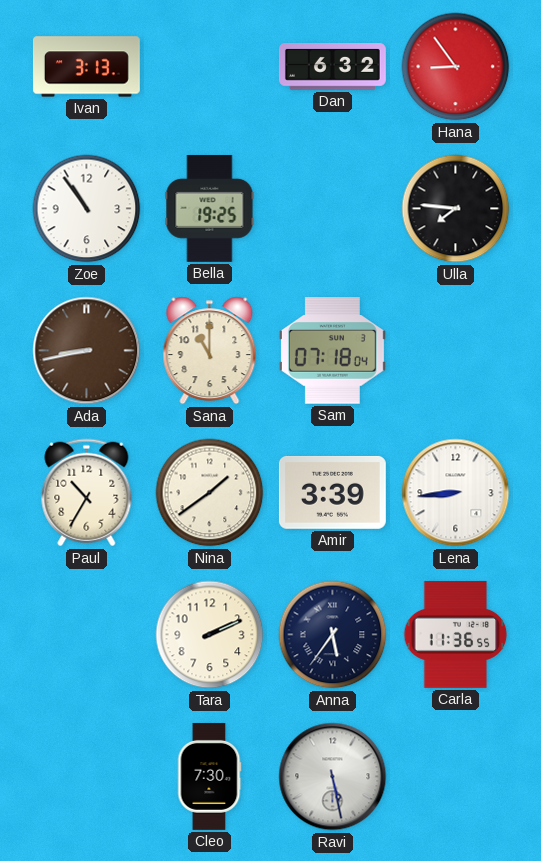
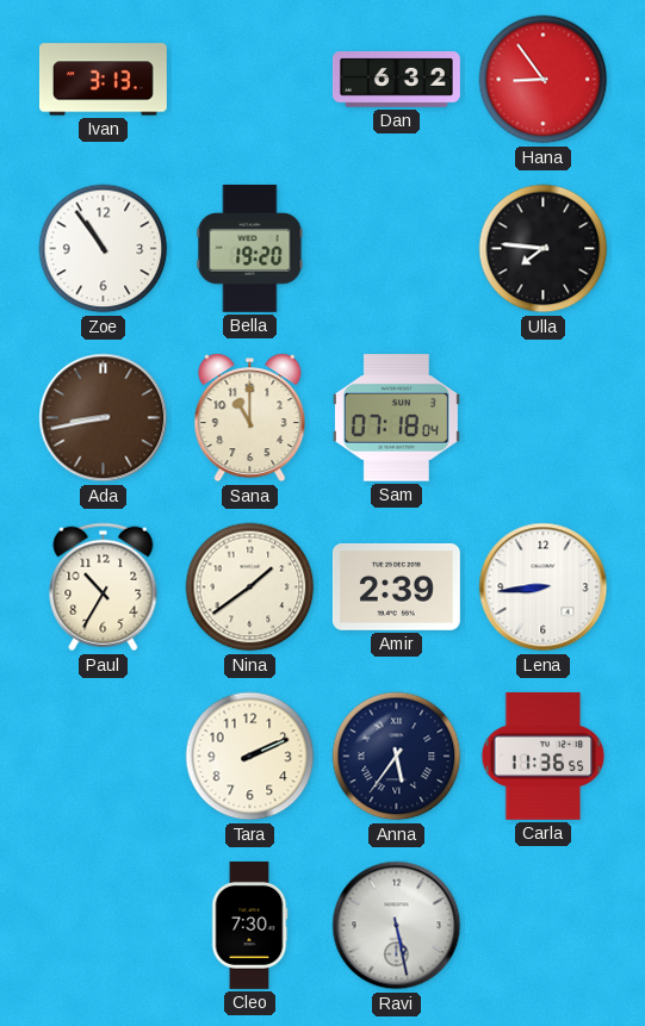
Bella: 19:25 -> 19:20 (250, 248)
Amir: 3:39 -> 2:39 (396, 586)
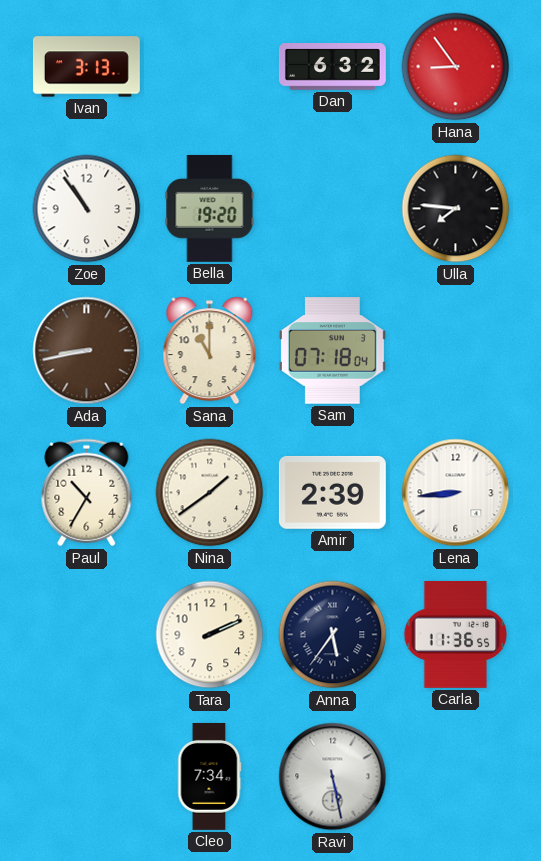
Cleo: 7:30 -> 7:34 (209, 776)
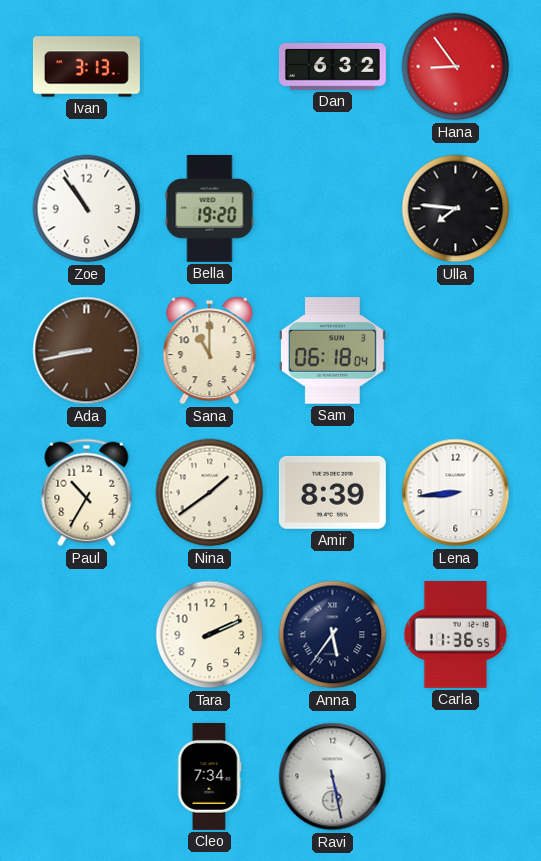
Sam: 07:18 -> 06:18 (332, 351)
Amir: 2:39 -> 8:39 (332, 492)
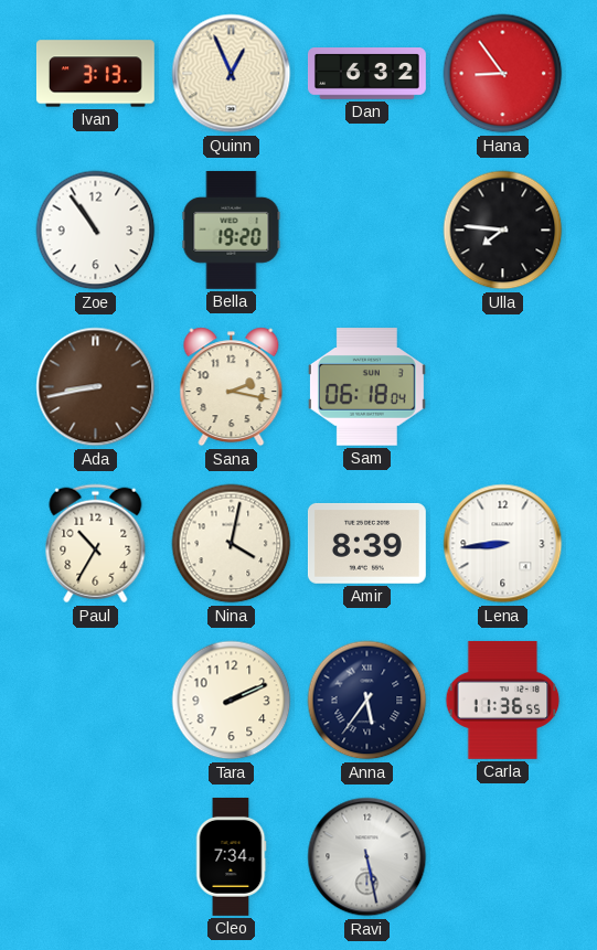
Quinn: none -> 12:56 (232, 74)
Sana: 11:00 -> 2:17 (232, 387)
Nina: 1:39 -> 4:02 (232, 544)
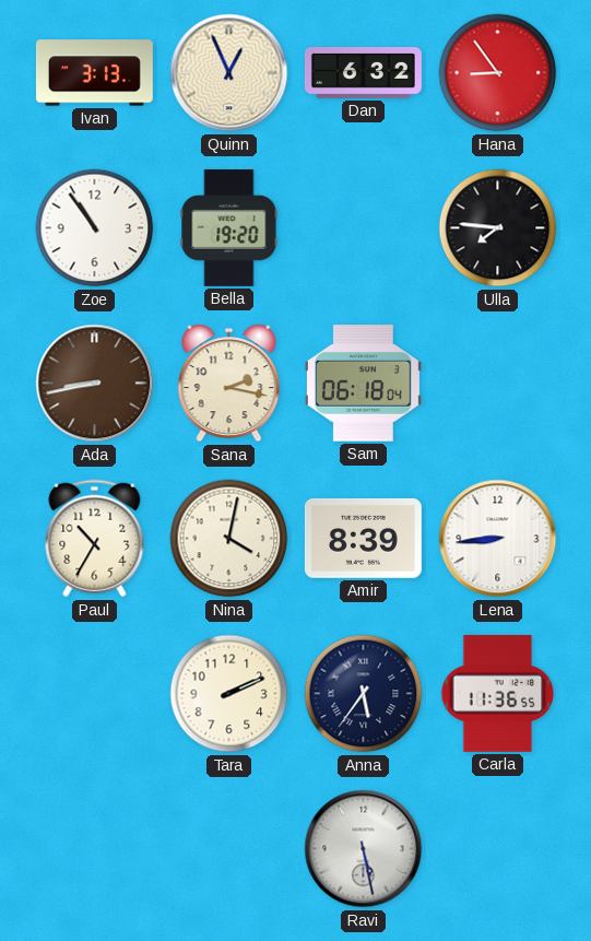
Cleo: 7:34 -> none (231, 856)
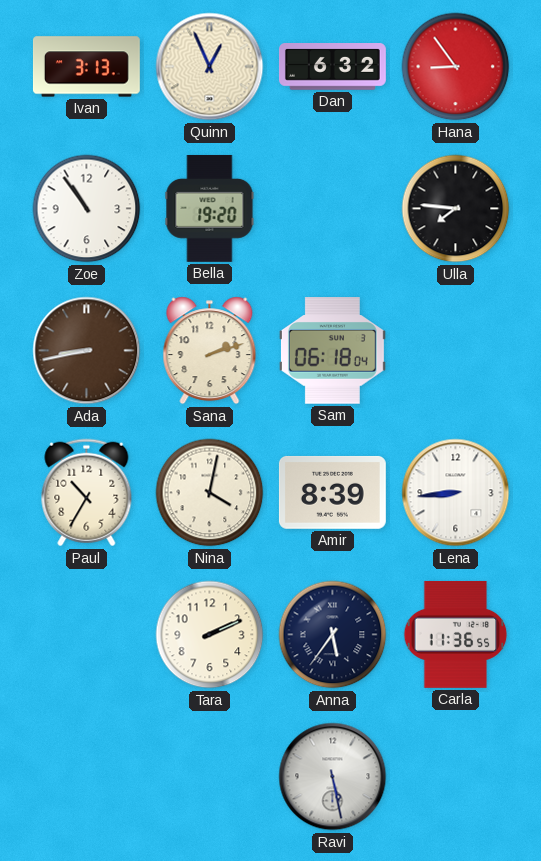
Sana: 2:17 -> 2:12 (210, 351)
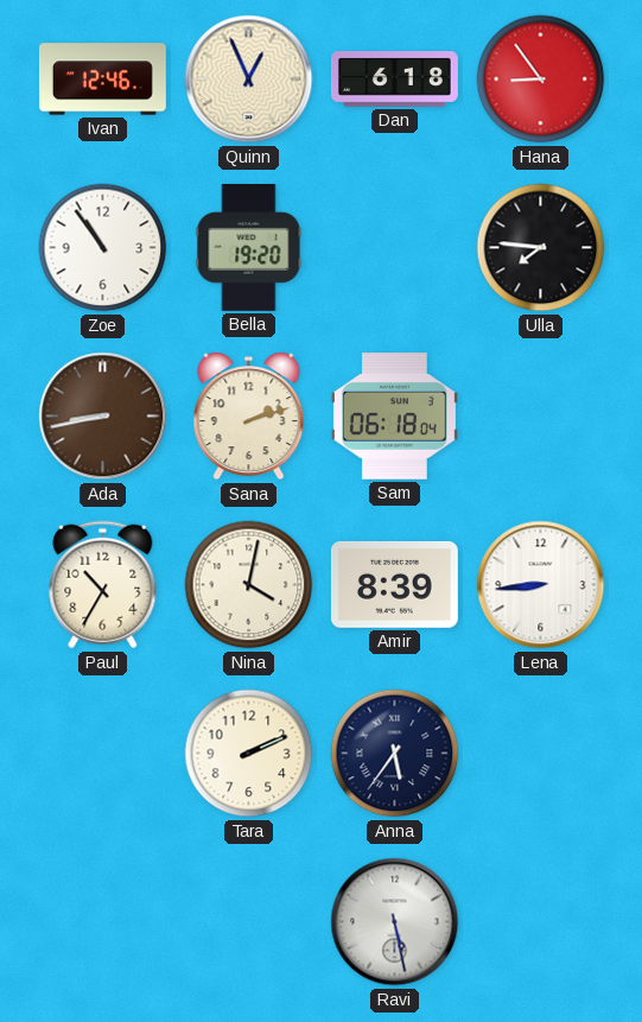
Ivan: 3:13 -> 12:46 (102, 80)
Dan: 6:32 -> 6:18 (394, 80)
Carla: 11:36 -> none (456, 634)
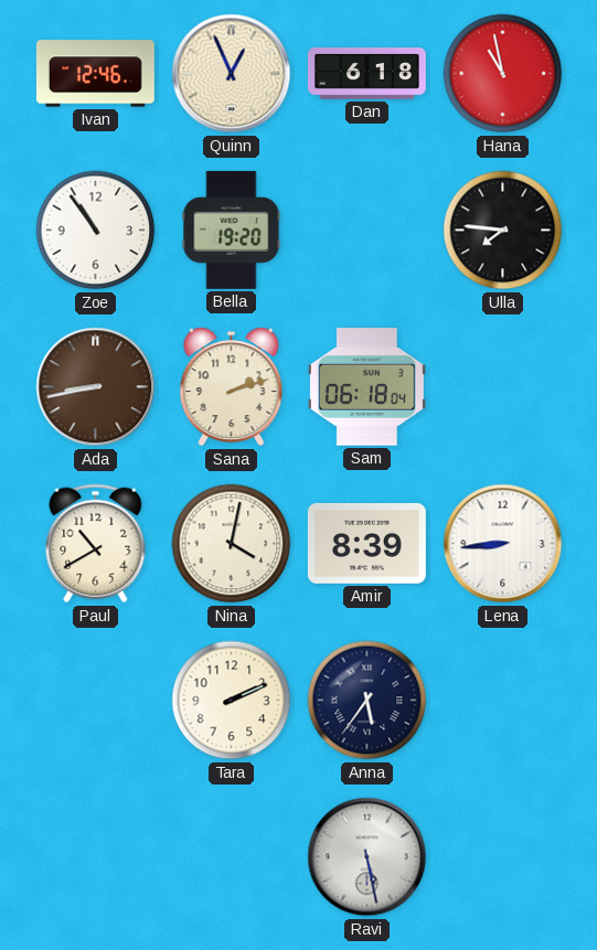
Hana: 8:54 -> 10:58 (503, 74)
Paul: 10:35 -> 10:40 (96, 544)
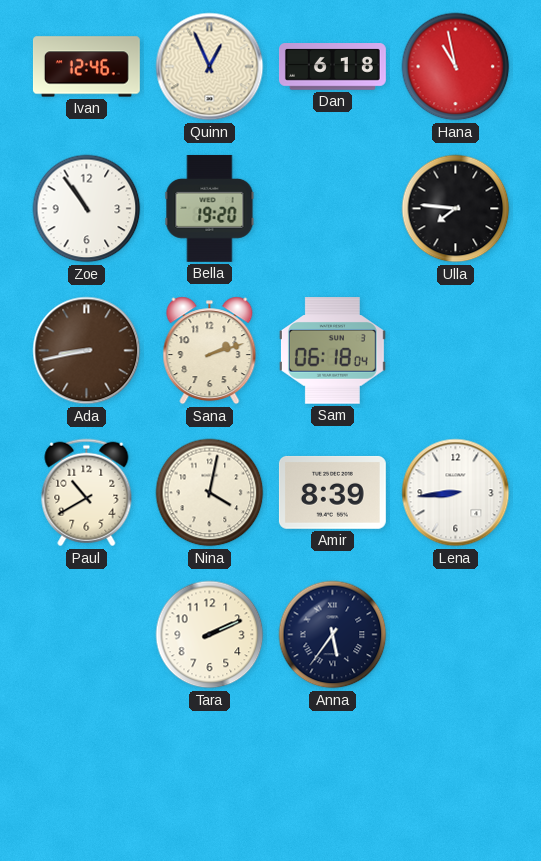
Ravi: 5:28 -> none (367, 857)
